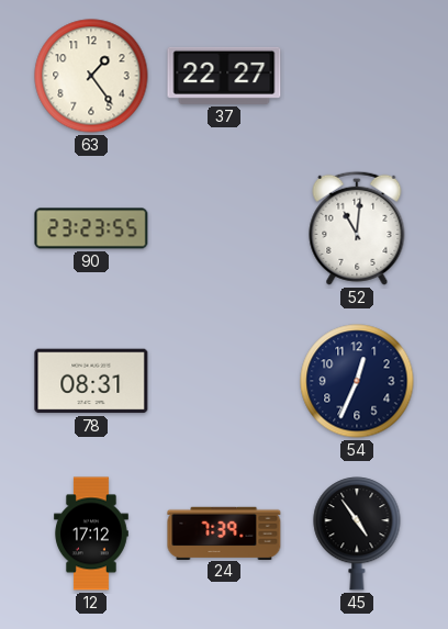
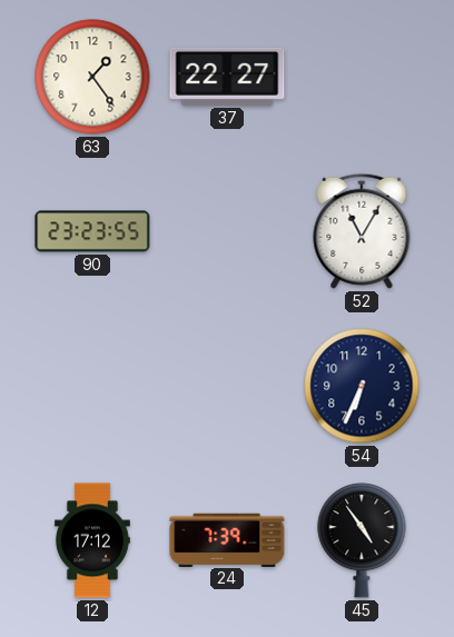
52: 11:01 -> 11:05 (362, 231)
78: 08:31 -> none (91, 381)
54: 12:34 -> 6:34 (362, 386)
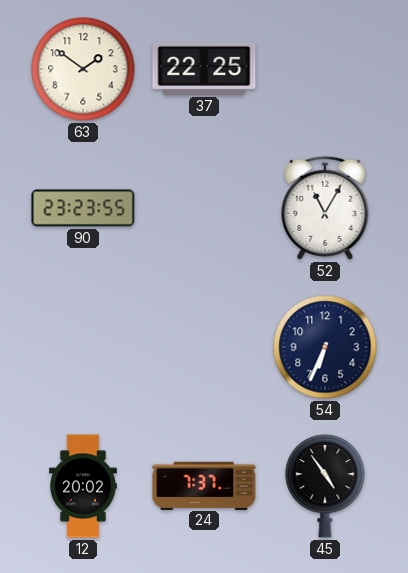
63: 1:24 -> 1:51 (83, 69)
37: 22:27 -> 22:25 (204, 69)
12: 17:12 -> 20:02 (84, 486)
24: 7:39 -> 7:37 (204, 485)
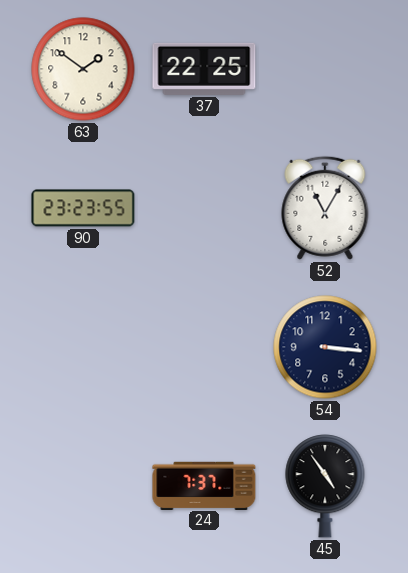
54: 6:34 -> 3:16 (325, 347)
12: 20:02 -> none (84, 486)
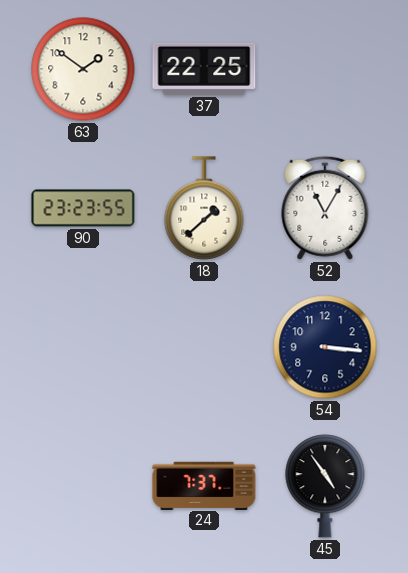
18: none -> 1:38 (204, 208)
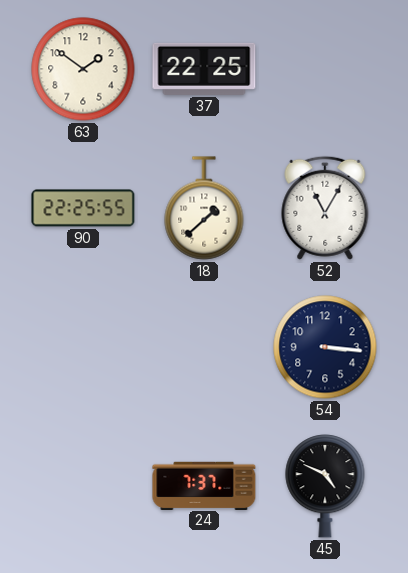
90: 23:23 -> 22:25 (83, 208)
45: 4:54 -> 4:49 (325, 486)
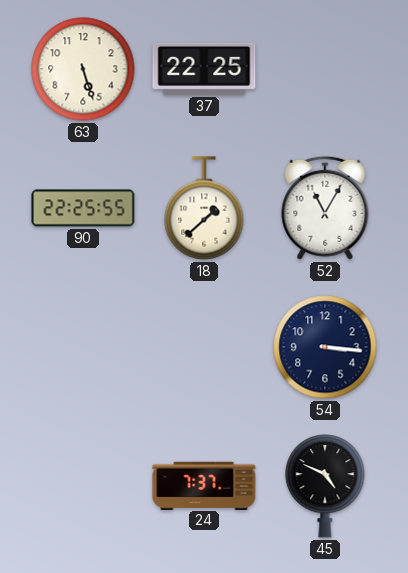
63: 1:51 -> 5:27 (83, 69)
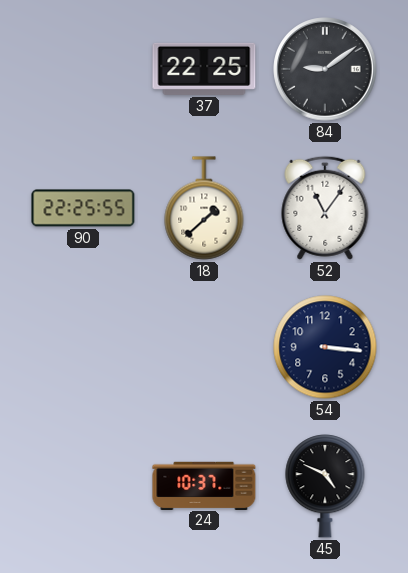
63: 5:27 -> none (83, 69)
84: none -> 9:09 (325, 69)
52: 11:05 -> 11:06 (325, 208)
24: 7:37 -> 10:37 (204, 485)
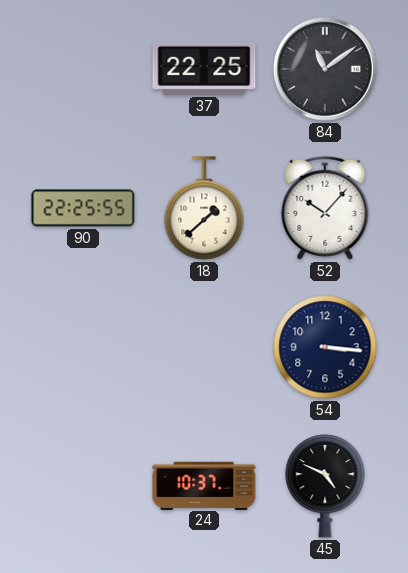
84: 9:09 -> 11:09 (325, 69)
52: 11:06 -> 10:07 (325, 208)
